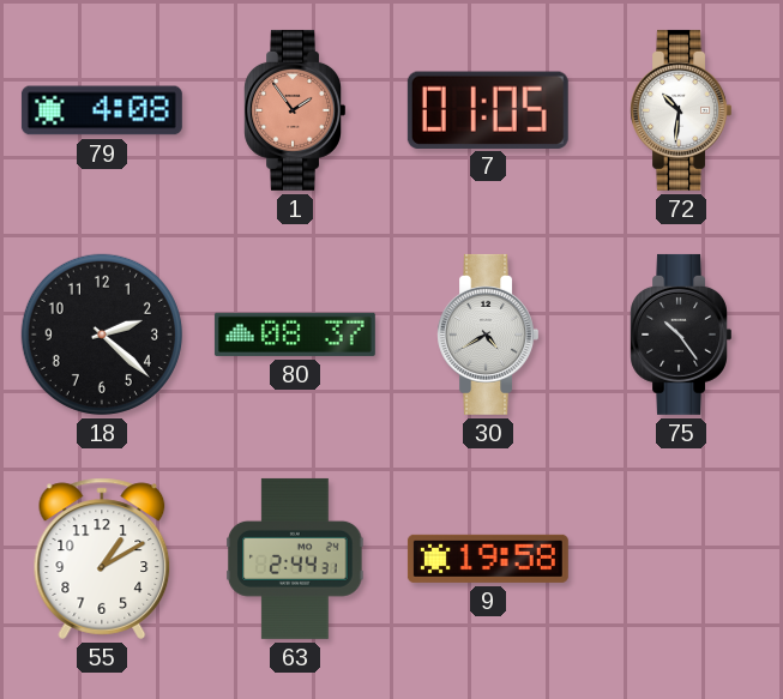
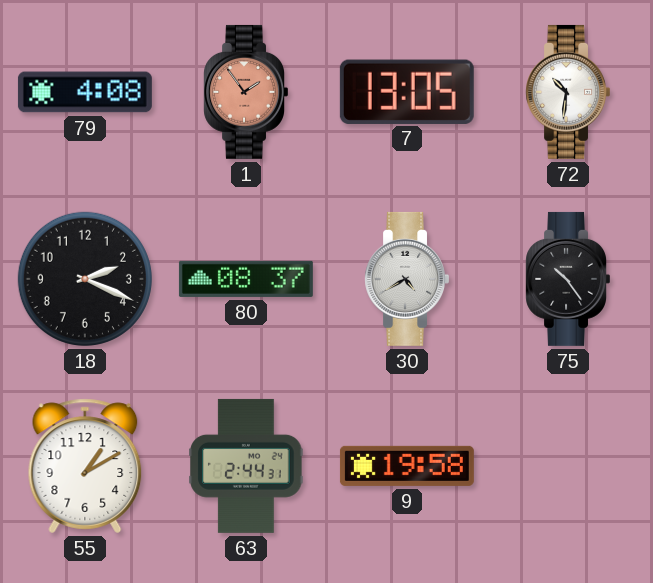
7: 01:05 -> 13:05 (407, 91)
18: 2:22 -> 2:19 (85, 279)
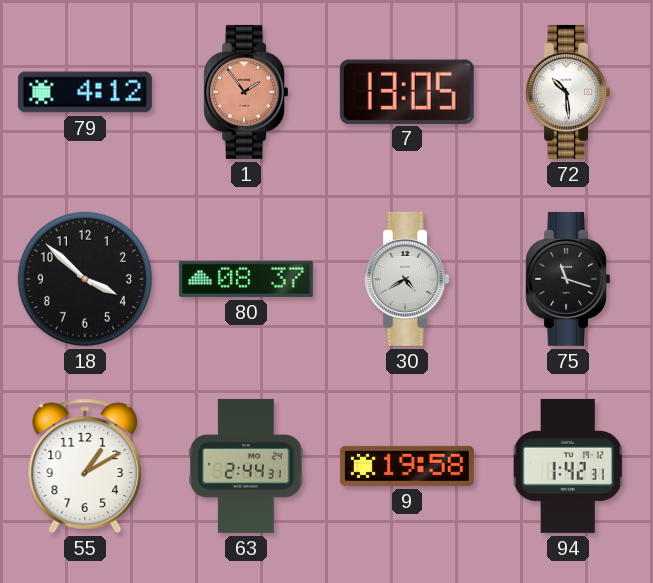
79: 4:08 -> 4:12 (85, 92)
72: 10:31 -> 10:29 (567, 92)
18: 2:19 -> 3:52 (85, 279)
75: 10:24 -> 11:18 (567, 279)
94: none -> 1:42 (568, 466)
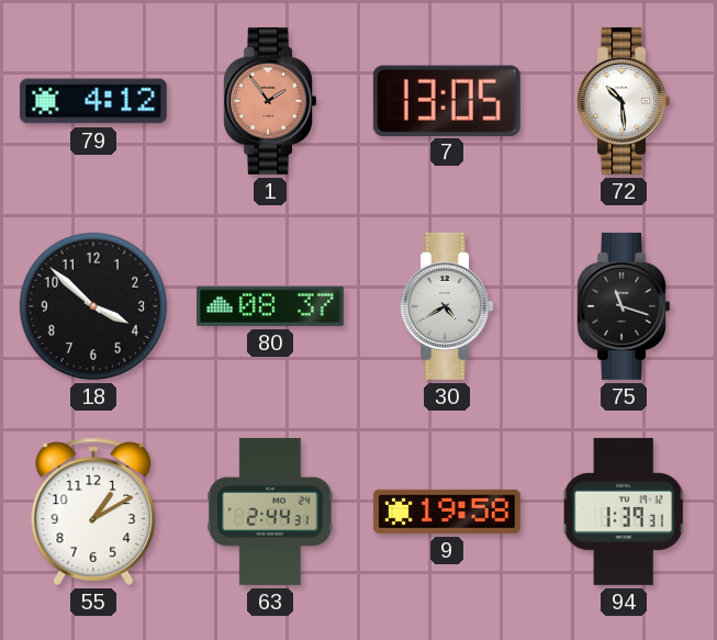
94: 1:42 -> 1:39 (624, 512)
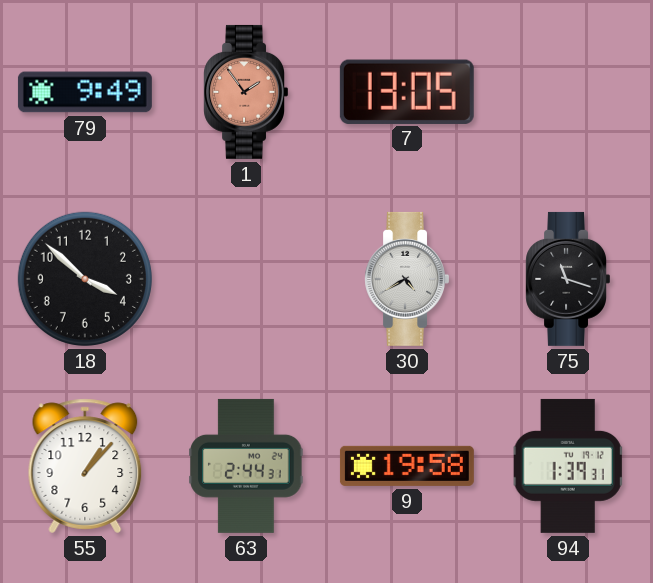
79: 4:12 -> 9:49 (85, 92)
72: 10:29 -> none (623, 101)
80: 08:37 -> none (270, 306)
55: 1:10 -> 1:07 (85, 466)
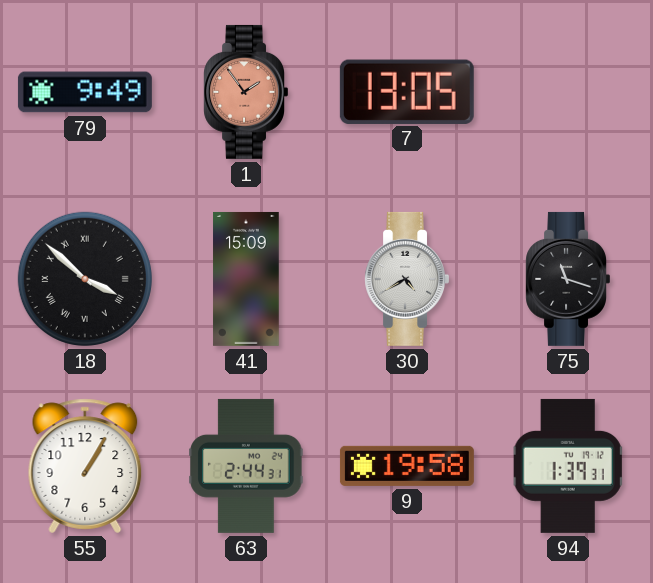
18 numerals: Arabic -> Roman (85, 279)
41: none -> 15:09 (246, 279)
55: 1:07 -> 1:05 (85, 466)
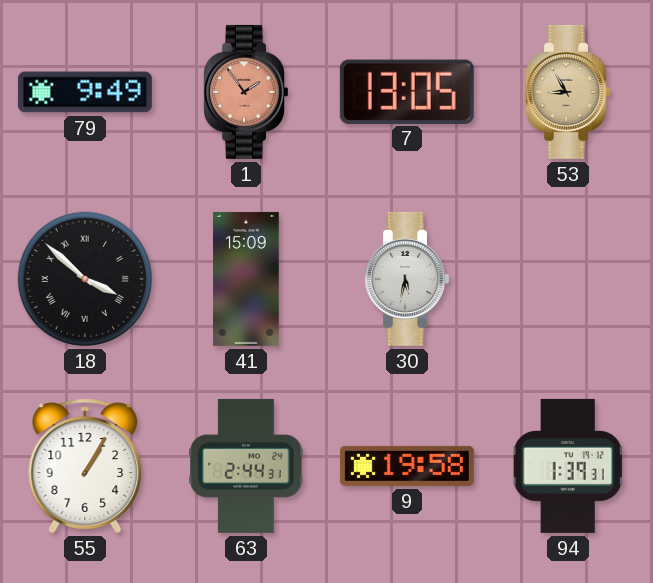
53: none -> 8:55 (567, 92)
30: 4:40 -> 5:32 (406, 279)
75: 11:18 -> none (567, 279)
